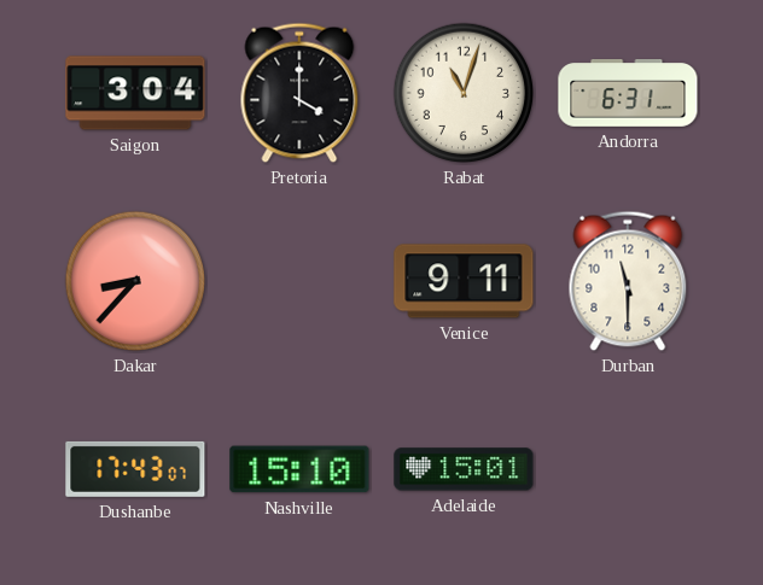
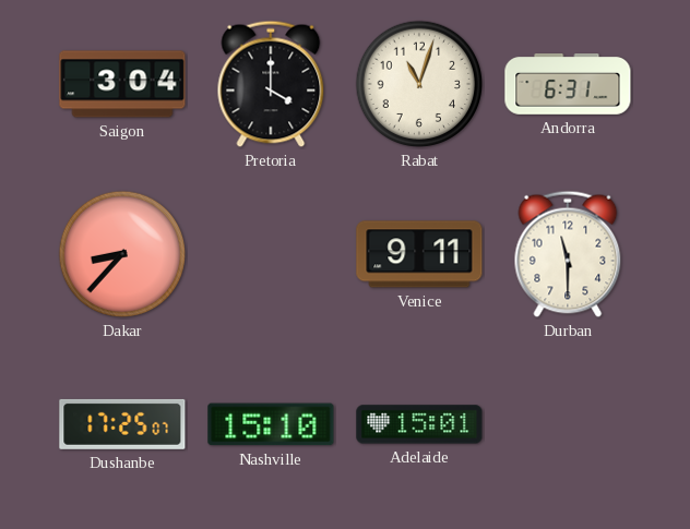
Dushanbe: 17:43 -> 17:25 (122, 424)
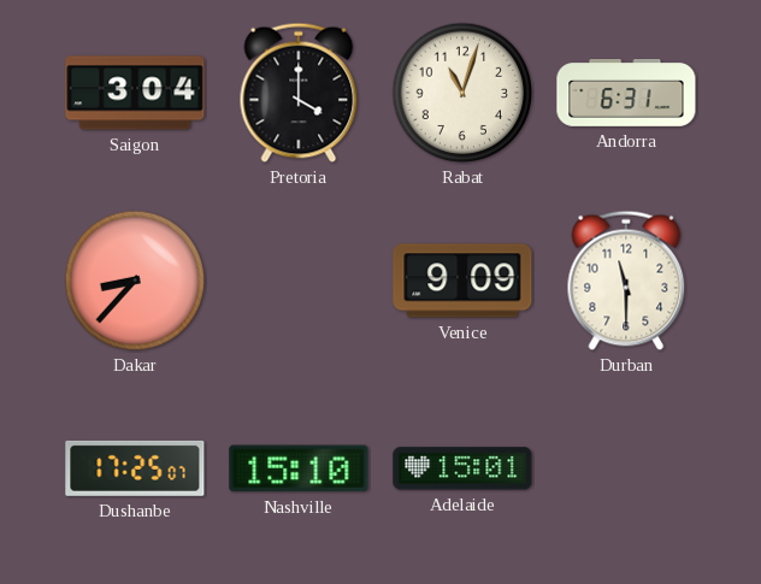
Venice: 9:11 -> 9:09 (462, 281)
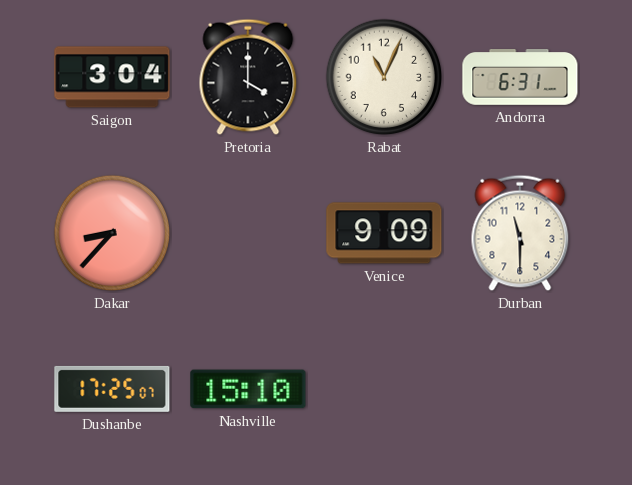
Rabat: 11:03 -> 11:04 (384, 77)
Adelaide: 15:01 -> none (462, 468)
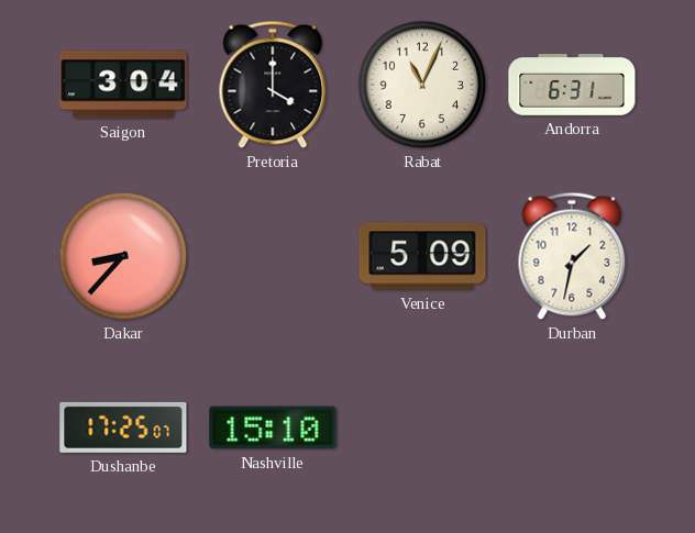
Venice: 9:09 -> 5:09 (422, 256)
Durban: 11:30 -> 1:32 (572, 256)
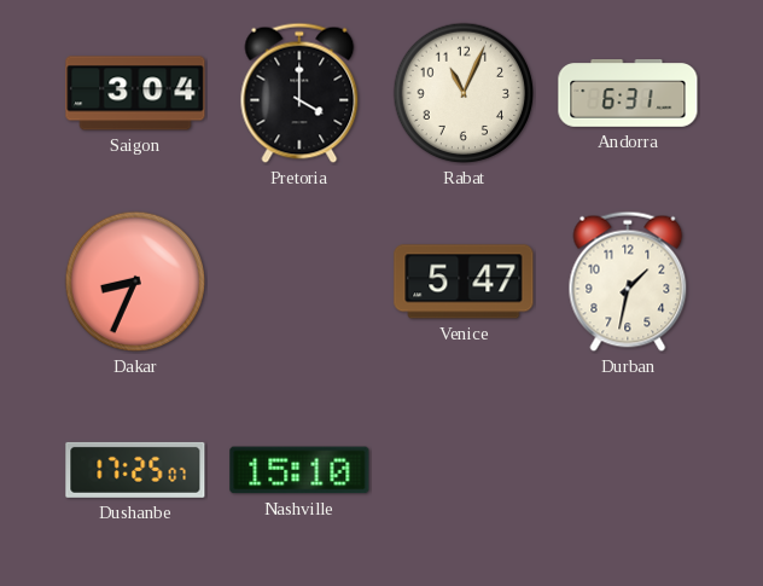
Dakar: 8:37 -> 8:34 (135, 282)
Venice: 5:09 -> 5:47 (464, 282)
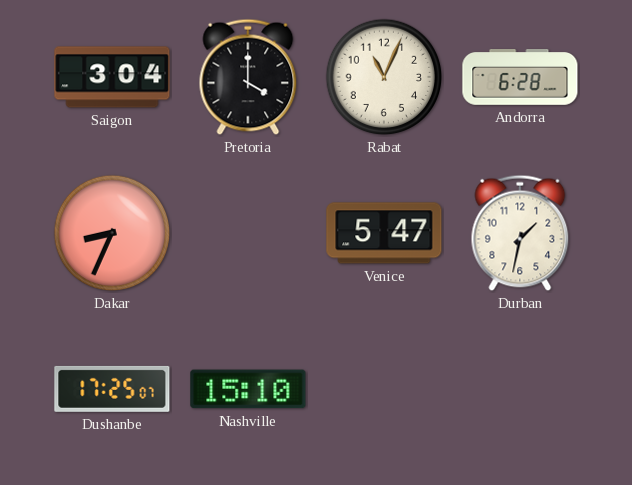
Andorra: 6:31 -> 6:28 (520, 77)
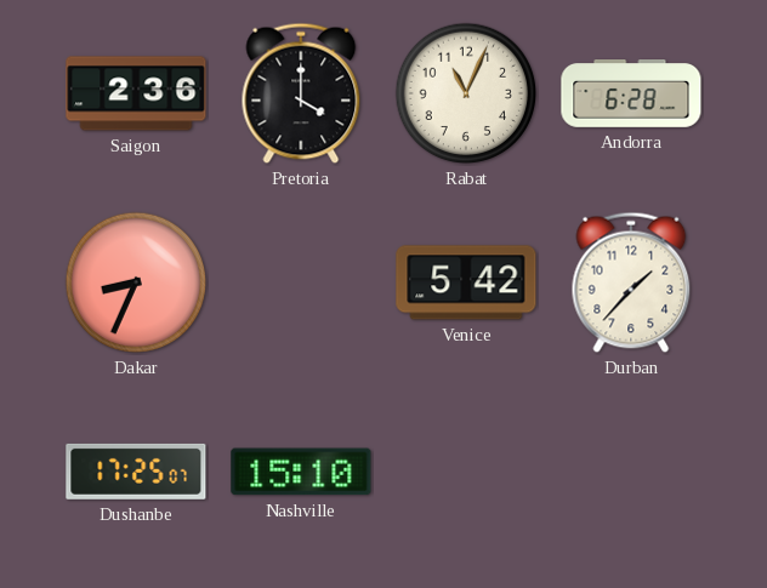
Saigon: 3:04 -> 2:36 (136, 93)
Venice: 5:47 -> 5:42 (466, 282)
Durban: 1:32 -> 1:37 (631, 282)
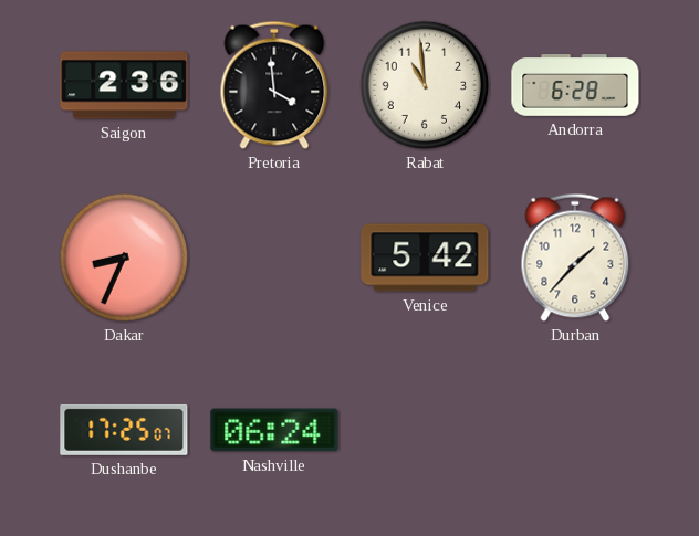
Pretoria: 4:00 -> 3:59 (274, 85)
Rabat: 11:04 -> 10:59 (425, 85)
Nashville: 15:10 -> 06:24 (274, 430)
